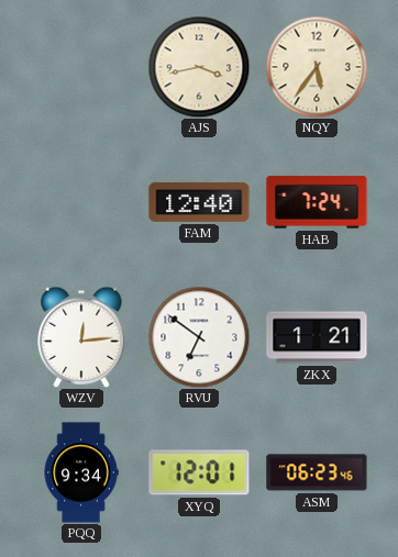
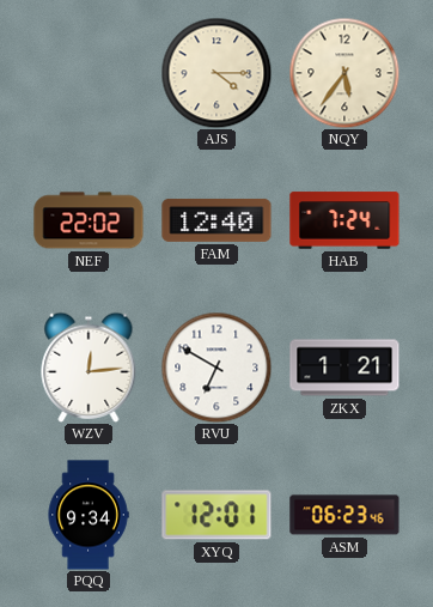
AJS: 3:43 -> 4:15 (216, 73)
NEF: none -> 22:02 (89, 220)
RVU: 6:51 -> 6:50 (216, 368)
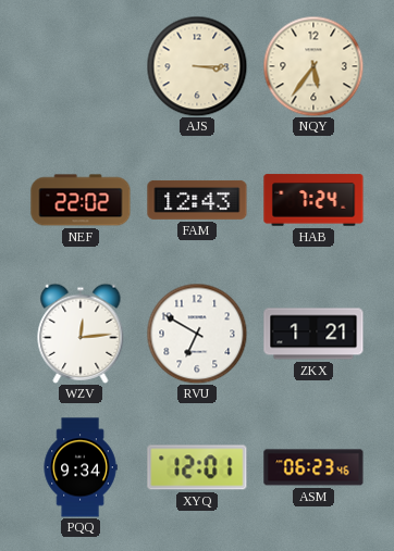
AJS: 4:15 -> 3:15 (197, 66)
FAM: 12:40 -> 12:43 (197, 200)
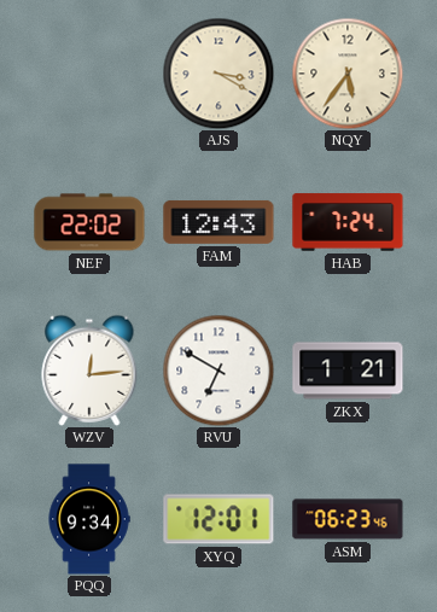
AJS: 3:15 -> 3:20 (218, 74)
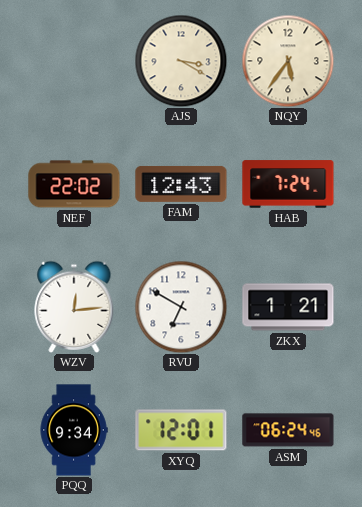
ASM: 06:23 -> 06:24 (288, 430)
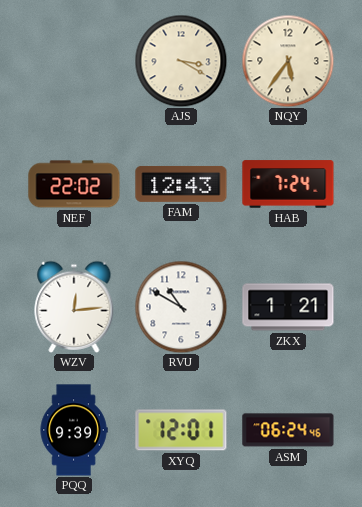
RVU: 6:50 -> 10:50 (181, 307)
PQQ: 9:34 -> 9:39 (74, 430)
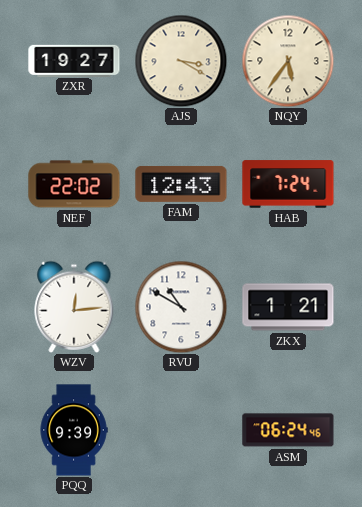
ZXR: none -> 19:27 (74, 60)
XYQ: 12:01 -> none (181, 430)
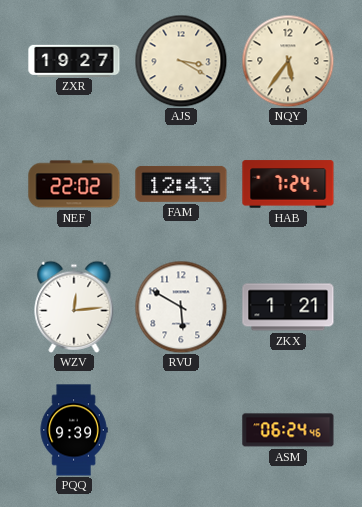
RVU: 10:50 -> 5:50 (181, 307)
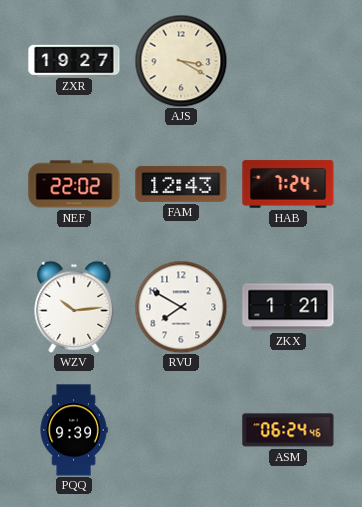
NQY: 5:36 -> none (288, 61)
WZV: 12:14 -> 10:14 (74, 307)
RVU: 5:50 -> 7:50 (181, 307)
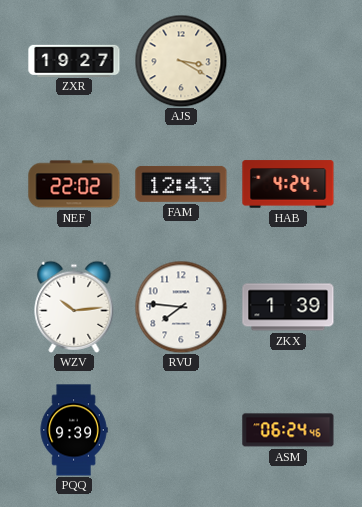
HAB: 7:24 -> 4:24 (288, 184)
RVU: 7:50 -> 7:46 (181, 307)
ZKX: 1:21 -> 1:39 (288, 307)
